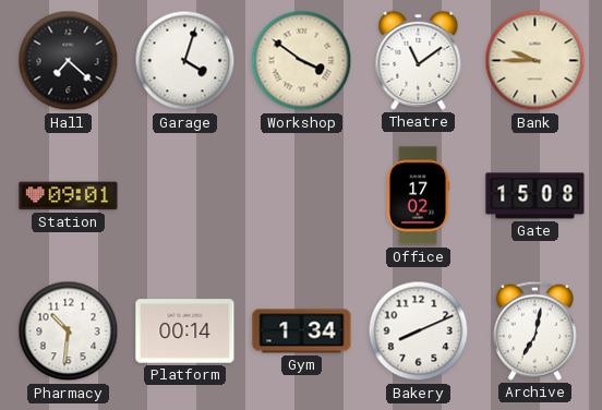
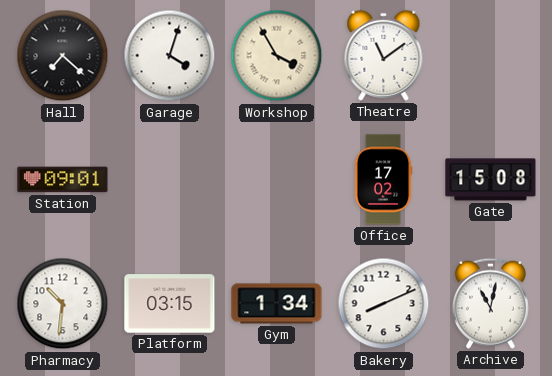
Workshop: 3:51 -> 3:55 (277, 56)
Bank: 9:45 -> none (535, 61)
Platform: 00:14 -> 03:15 (170, 304)
Archive: 7:02 -> 11:02 (490, 303)
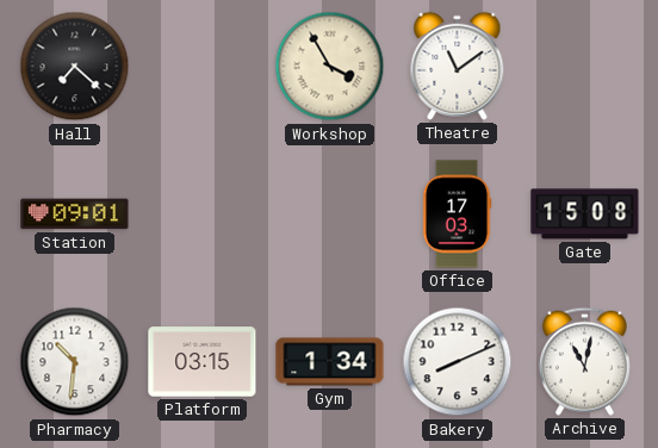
Garage: 4:03 -> none (170, 56)
Office: 17:02 -> 17:03 (457, 214)
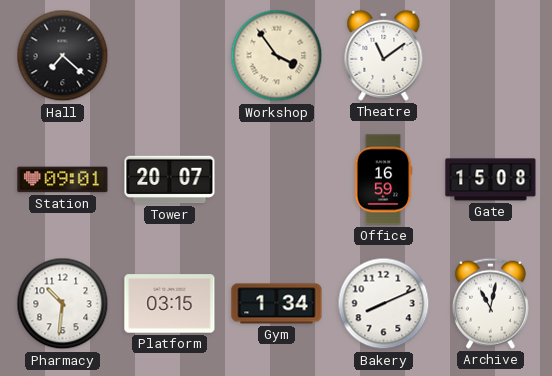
Workshop: 3:55 -> 3:54 (277, 56)
Tower: none -> 20:07 (170, 180)
Office: 17:03 -> 16:59 (383, 180)
